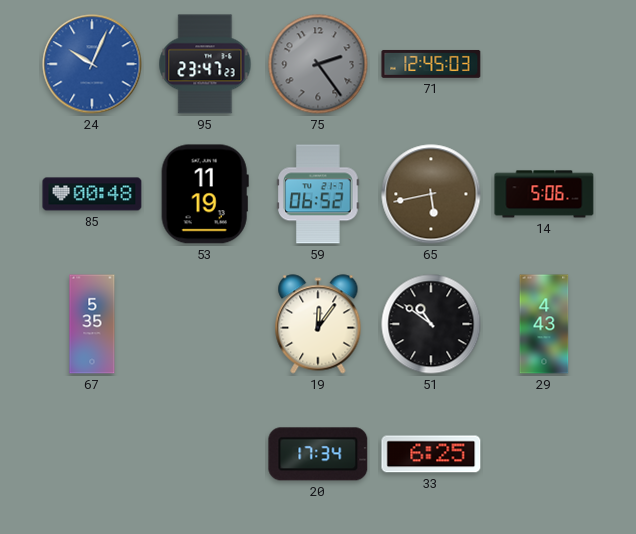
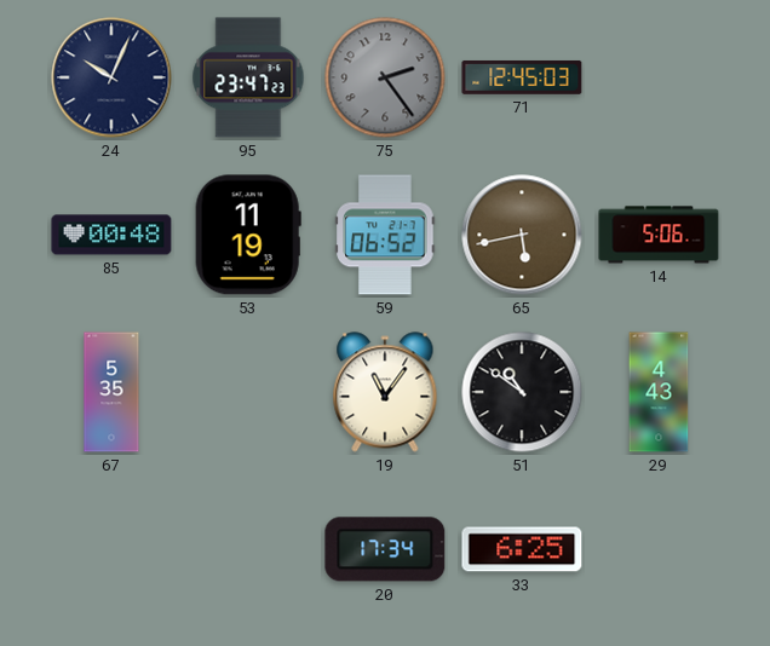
24 dial: blue -> navy (111, 77)
19: 12:06 -> 11:06 (385, 392)
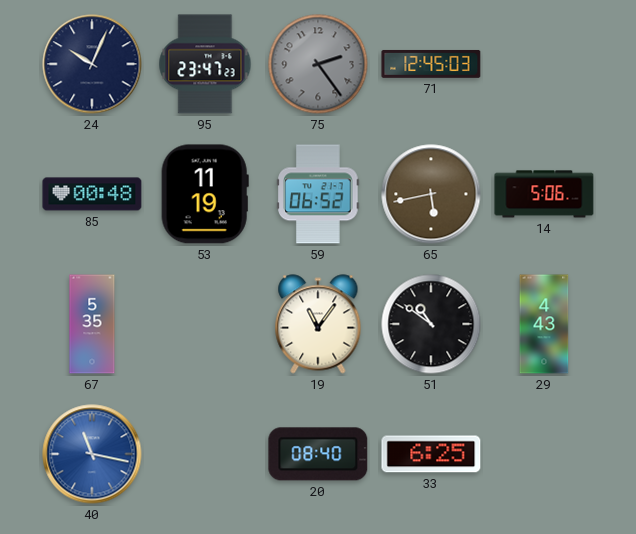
40: none -> 11:17 (92, 454)
20: 17:34 -> 08:40 (318, 454)
